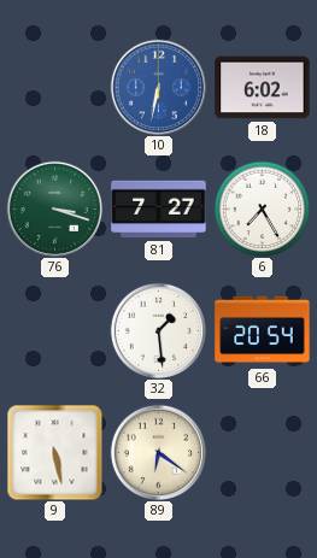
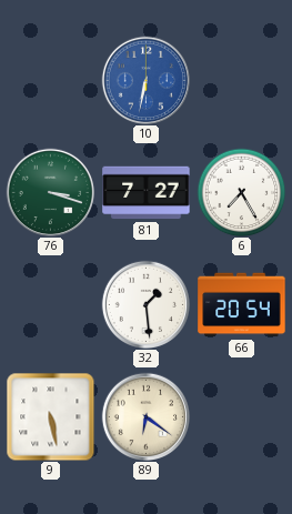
18: 6:02 -> none (263, 88)
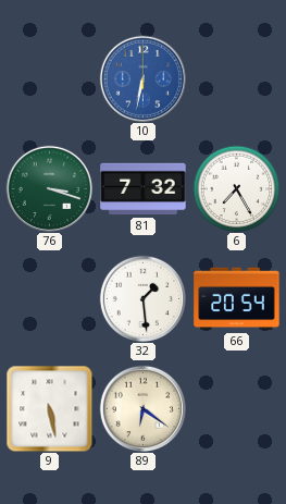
81: 7:27 -> 7:32 (144, 189)
